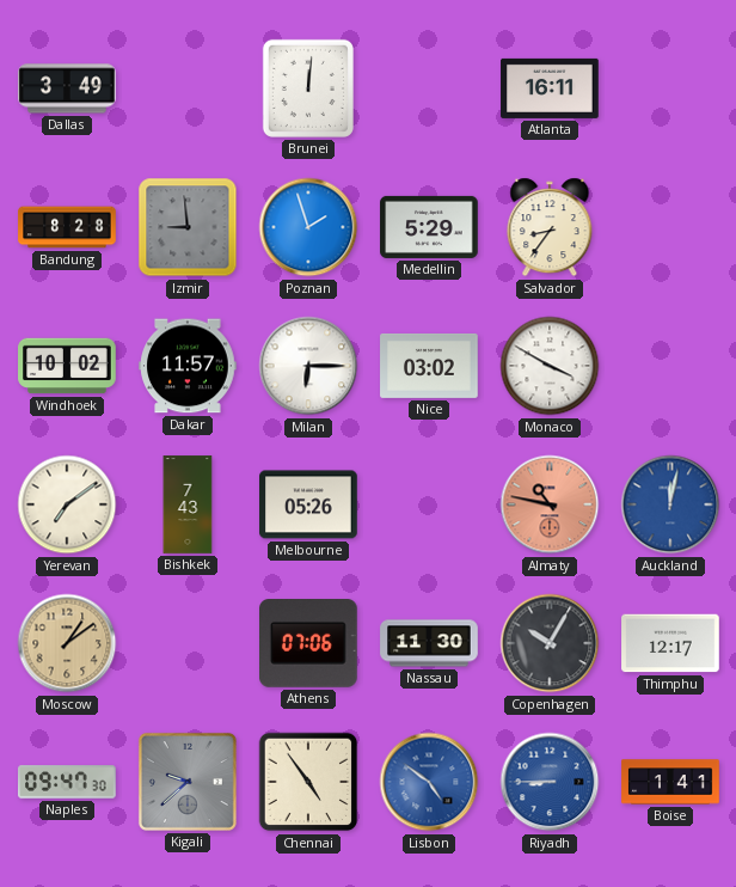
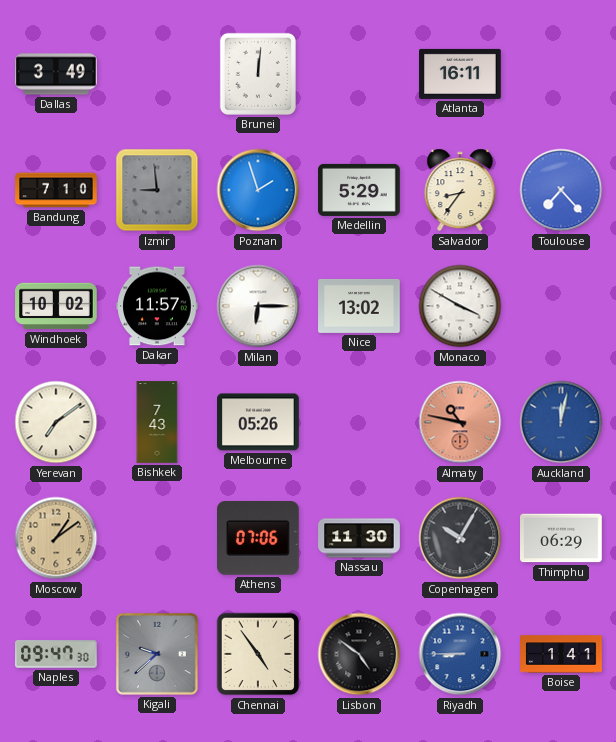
Bandung: 8:28 -> 7:10 (56, 190)
Toulouse: none -> 7:23 (561, 190)
Nice: 03:02 -> 13:02 (359, 306)
Thimphu: 12:17 -> 06:29 (561, 538)
Lisbon dial: blue -> black (359, 654)
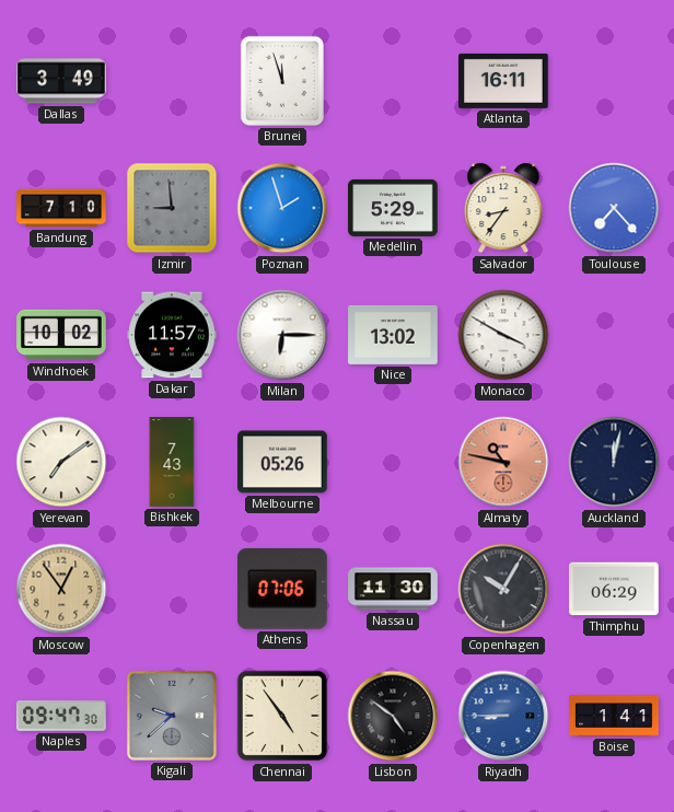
Brunei: 12:01 -> 11:57 (282, 81)
Auckland dial: blue -> navy (614, 462)
Moscow: 1:09 -> 12:54 (61, 589)
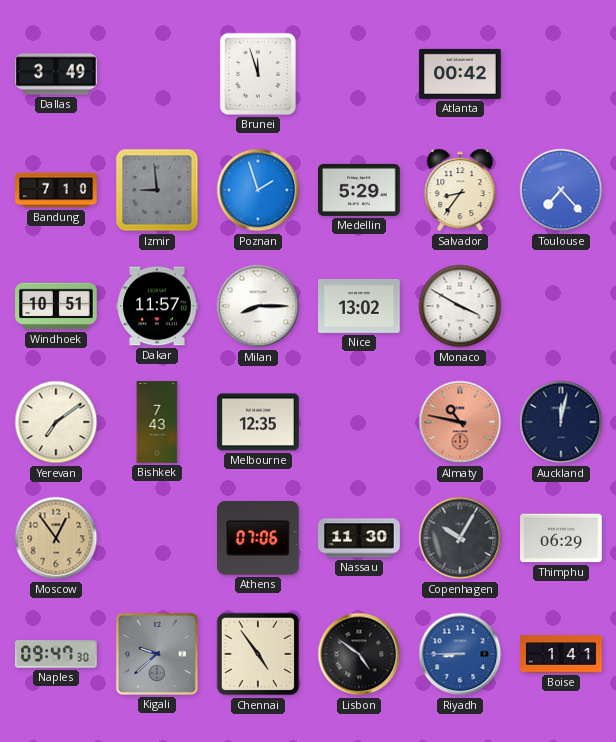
Atlanta: 16:11 -> 00:42 (460, 74)
Windhoek: 10:02 -> 10:51 (56, 306)
Milan: 6:15 -> 8:15 (258, 306)
Melbourne: 05:26 -> 12:35 (258, 422)
